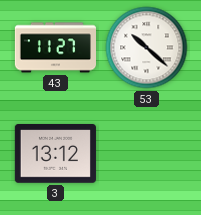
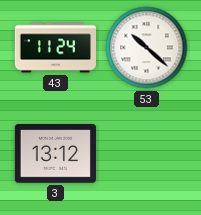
43: 11:27 -> 11:24 (55, 48)
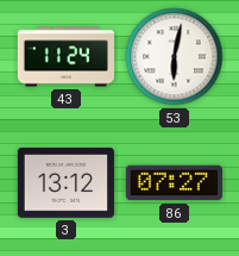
53: 10:22 -> 6:02 (175, 57)
86: none -> 07:27 (174, 183)
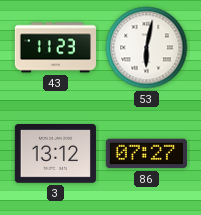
43: 11:24 -> 11:23 (55, 48)
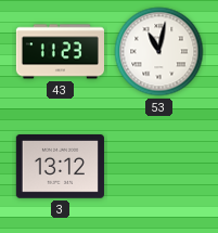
53: 6:02 -> 11:02 (159, 52)
86: 07:27 -> none (146, 154)
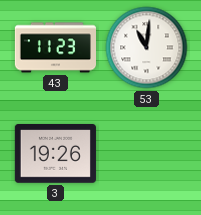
53: 11:02 -> 11:01 (147, 48)
3: 13:12 -> 19:26 (55, 154)
